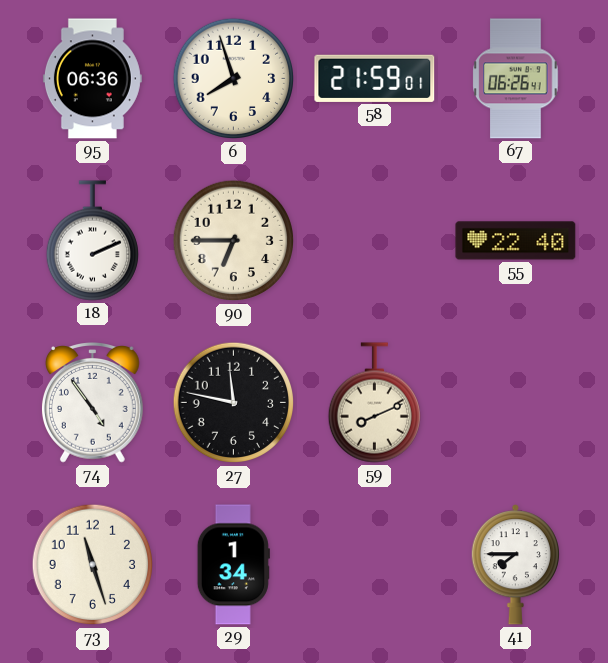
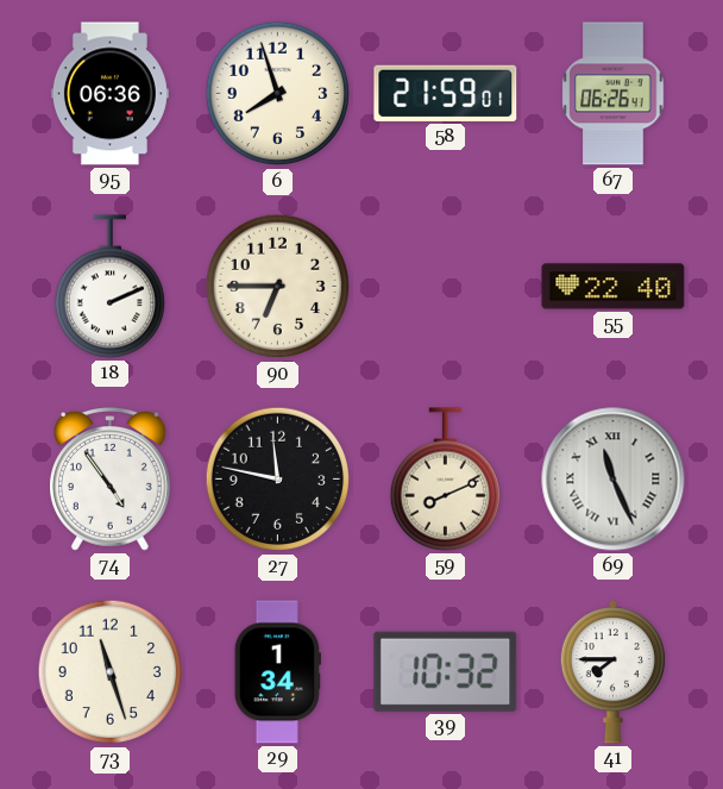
69: none -> 11:26 (614, 480)
39: none -> 10:32 (446, 671)
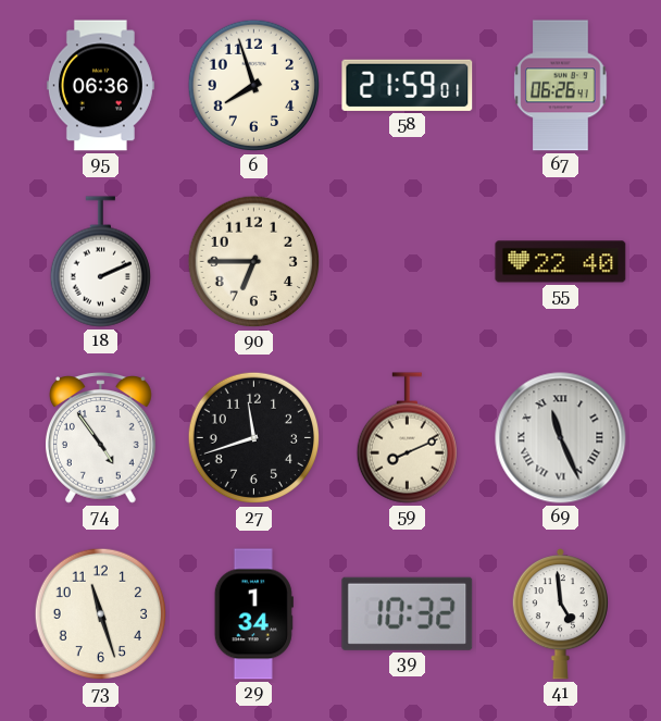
27: 11:47 -> 11:42 (254, 438)
41: 7:45 -> 4:59 (560, 614)
